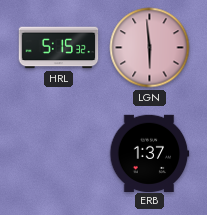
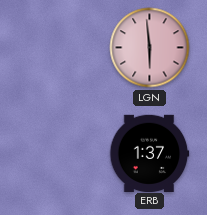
HRL: 5:15 -> none (59, 48)
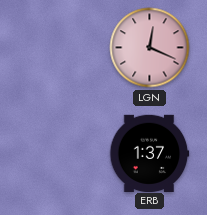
LGN: 5:59 -> 12:19 (150, 48)
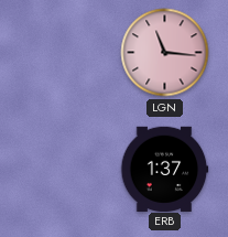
LGN: 12:19 -> 11:16 (165, 53)
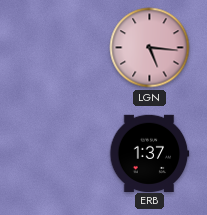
LGN: 11:16 -> 5:16 (150, 48)
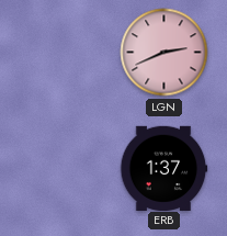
LGN: 5:16 -> 2:41 (164, 53)
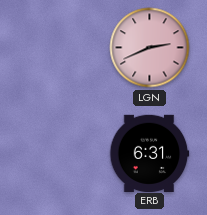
ERB: 1:37 -> 6:31 (149, 153)
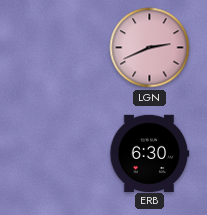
ERB: 6:31 -> 6:30 (149, 153)
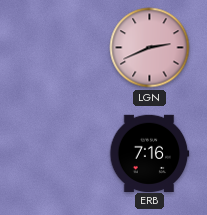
ERB: 6:30 -> 7:16 (149, 153)
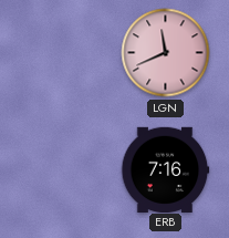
LGN: 2:41 -> 11:41 (166, 53)
